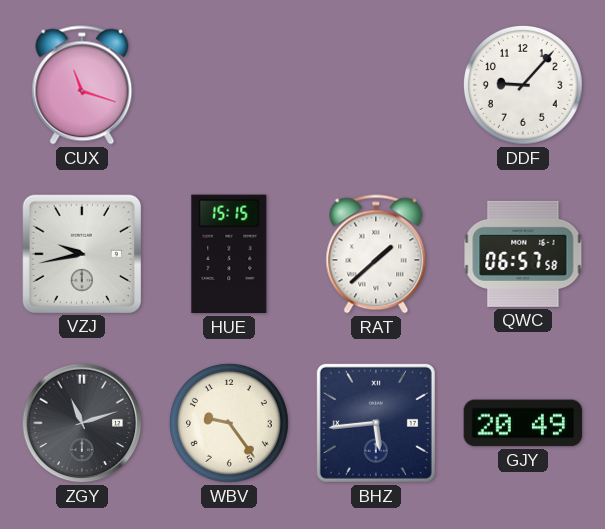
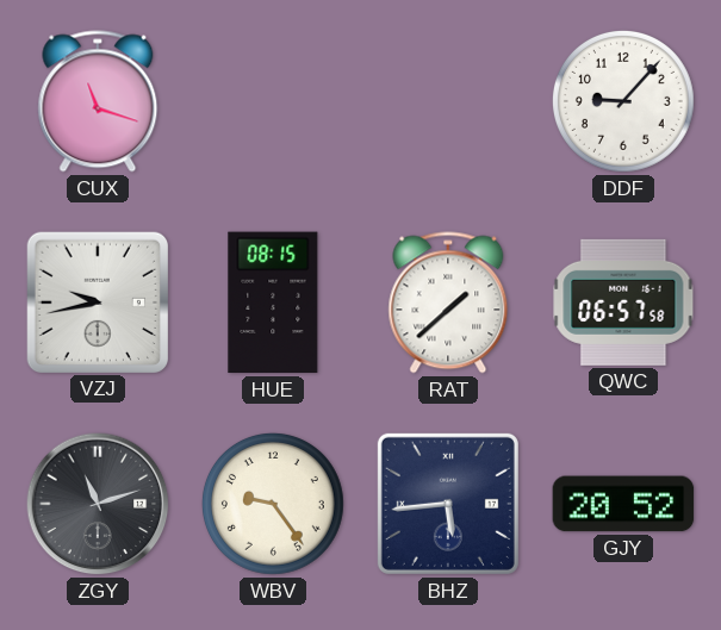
HUE: 15:15 -> 08:15 (273, 302)
GJY: 20:49 -> 20:52 (623, 504)
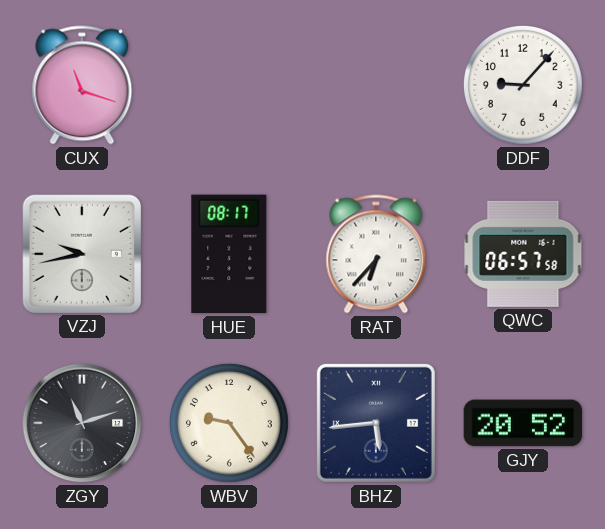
HUE: 08:15 -> 08:17 (229, 254)
RAT: 1:38 -> 6:37 (376, 254)
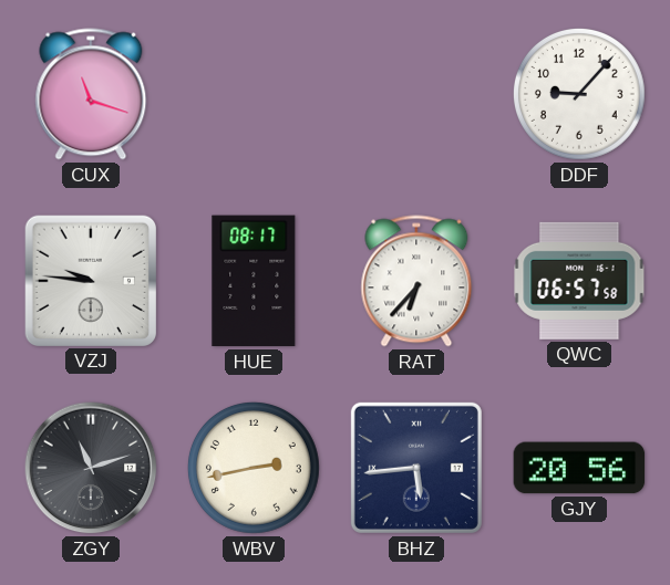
VZJ: 9:43 -> 9:46 (90, 280)
WBV: 9:24 -> 2:43 (254, 468)
GJY: 20:52 -> 20:56 (579, 468)
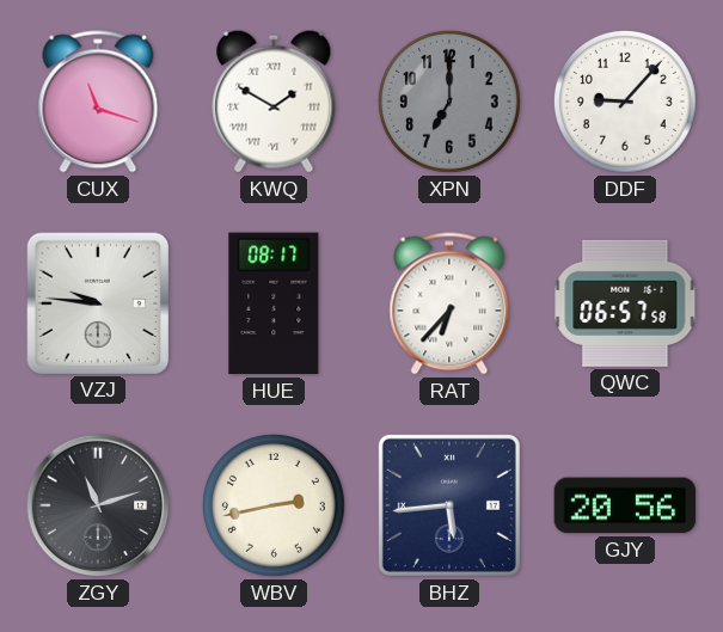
KWQ: none -> 1:50 (274, 102)
XPN: none -> 7:00 (449, 102)
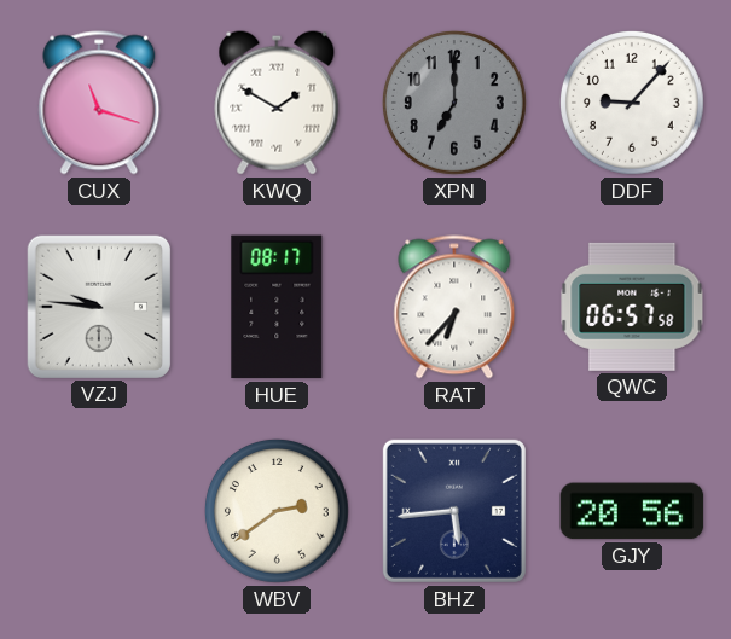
ZGY: 11:12 -> none (98, 505)
WBV: 2:43 -> 2:39 (277, 511)
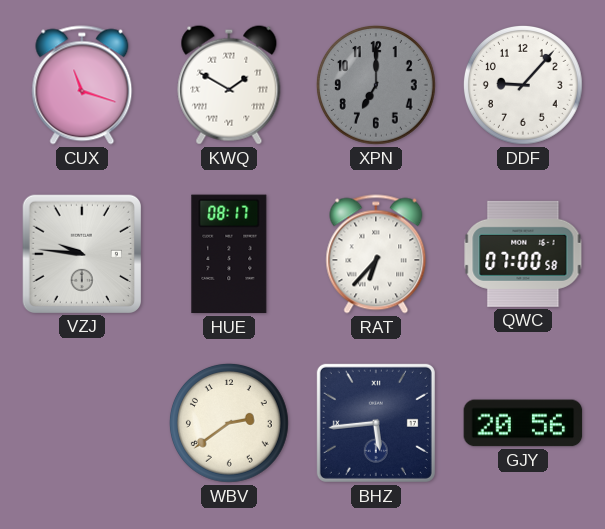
QWC: 06:57 -> 07:00 (523, 254)
